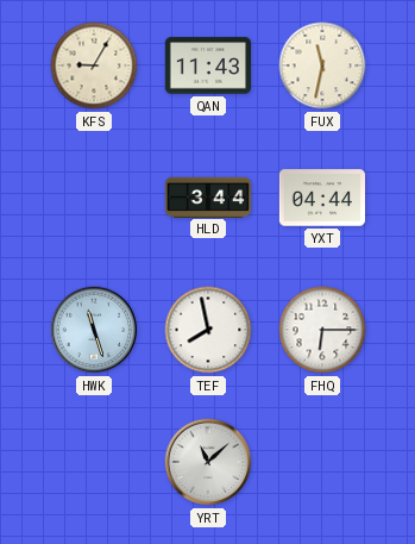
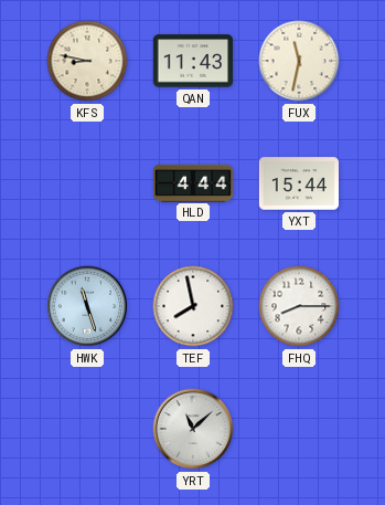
KFS: 9:05 -> 8:47 (87, 61)
HLD: 3:44 -> 4:44 (193, 182)
YXT: 04:44 -> 15:44 (298, 183)
FHQ: 6:15 -> 8:15 (299, 306)
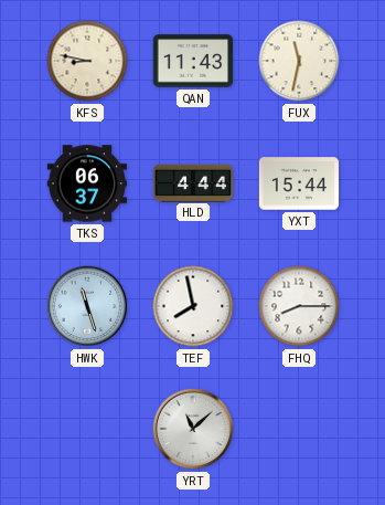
TKS: none -> 06:37 (86, 183)
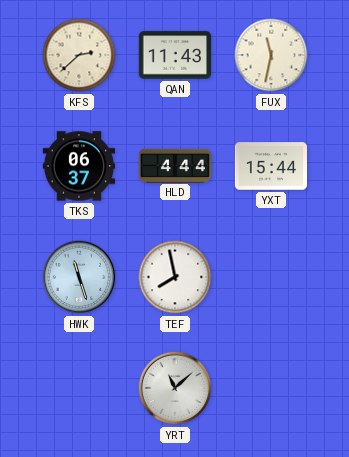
KFS: 8:47 -> 2:38 (79, 55)
FHQ: 8:15 -> none (299, 306)
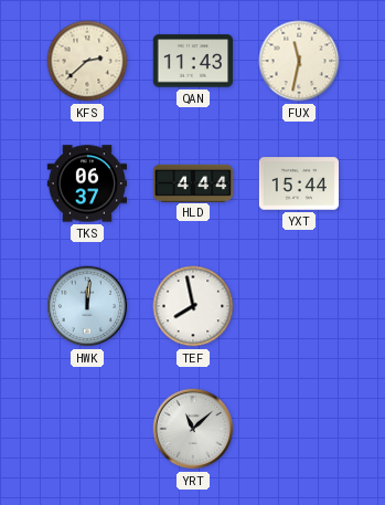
HWK: 11:27 -> 12:01 (87, 306)
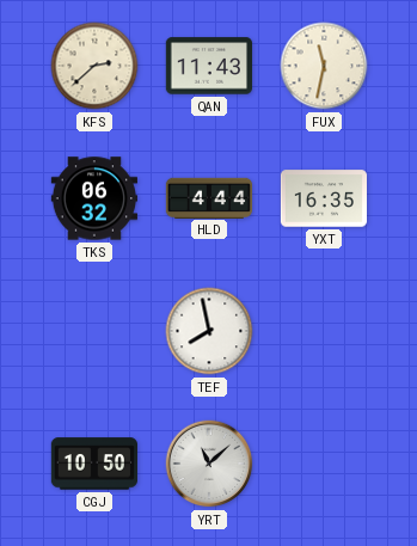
TKS: 06:37 -> 06:32 (93, 198)
YXT: 15:44 -> 16:35 (323, 198)
HWK: 12:01 -> none (87, 306)
CGJ: none -> 10:50 (93, 464)
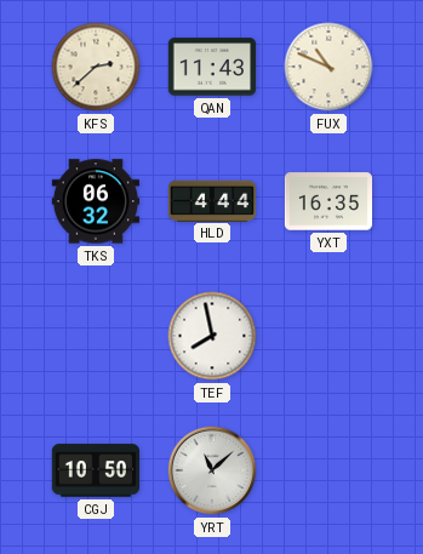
FUX: 11:32 -> 10:49 (328, 67)
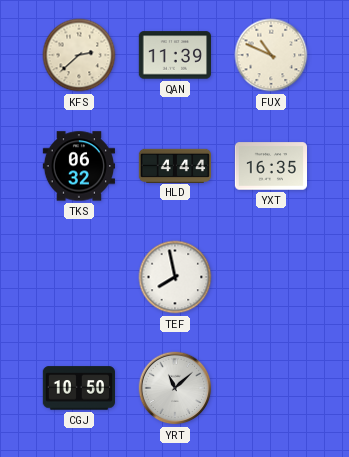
QAN: 11:43 -> 11:39 (174, 55)
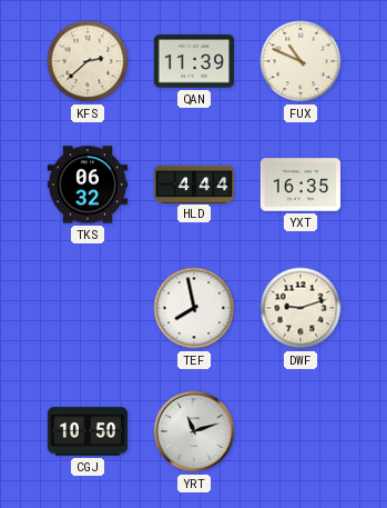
DWF: none -> 9:12 (301, 308)
YRT: 11:08 -> 11:12 (194, 431)
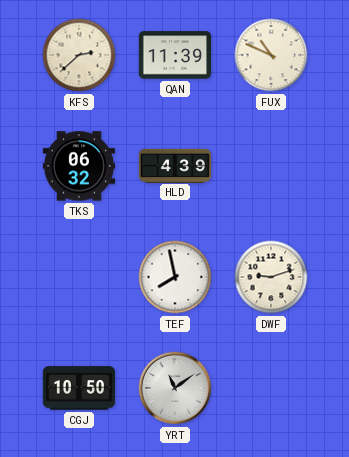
HLD: 4:44 -> 4:39 (175, 165)
YXT: 16:35 -> none (299, 185)
YRT: 11:12 -> 11:09 (175, 388)
